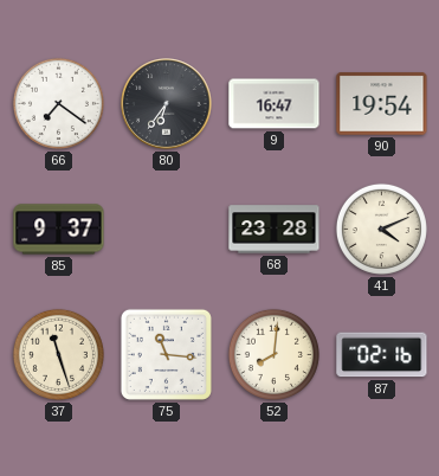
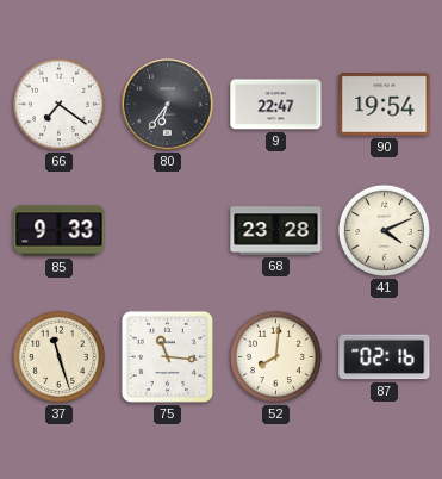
9: 16:47 -> 22:47 (276, 105)
85: 9:37 -> 9:33 (60, 231)
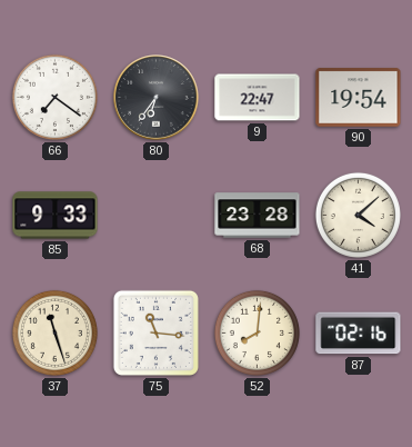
41: 4:11 -> 4:08 (358, 215)
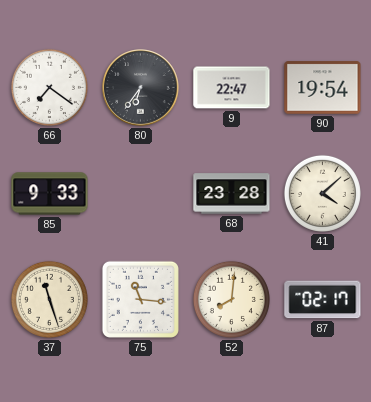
87: 02:16 -> 02:17 (323, 300)
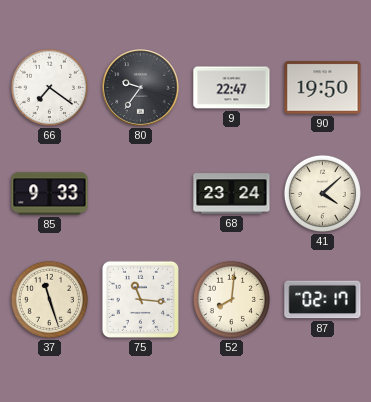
80: 6:36 -> 9:36 (141, 88)
90: 19:54 -> 19:50 (323, 88)
68: 23:28 -> 23:24 (232, 194)
